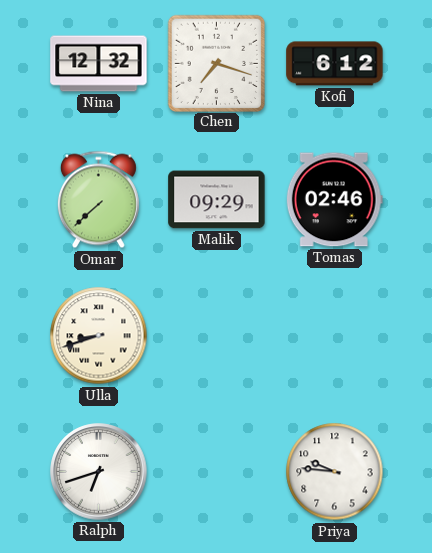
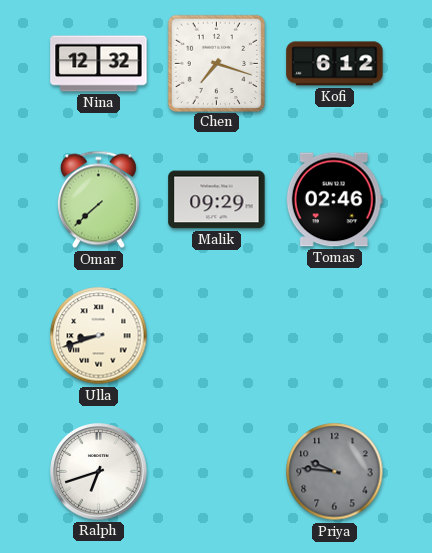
Priya dial: white -> grey (335, 472)
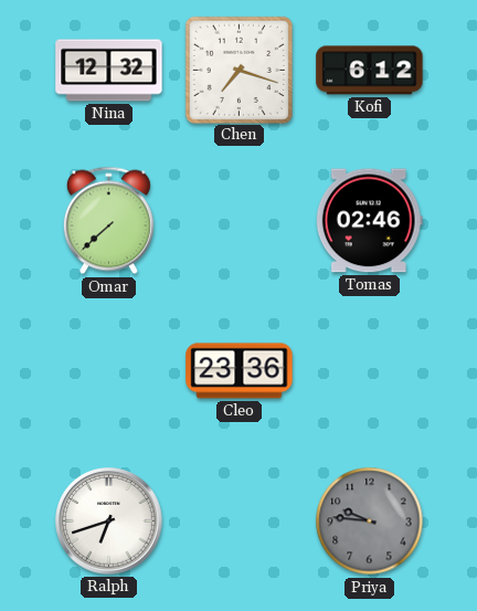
Malik: 09:29 -> none (217, 200)
Ulla: 8:42 -> none (99, 336)
Cleo: none -> 23:36 (240, 371)
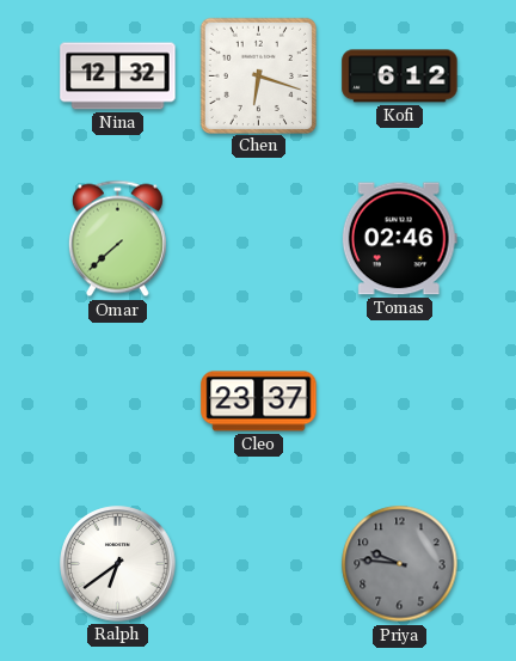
Chen: 7:18 -> 6:18 (258, 75)
Cleo: 23:36 -> 23:37 (259, 402)
Ralph: 6:42 -> 6:39 (118, 564)
